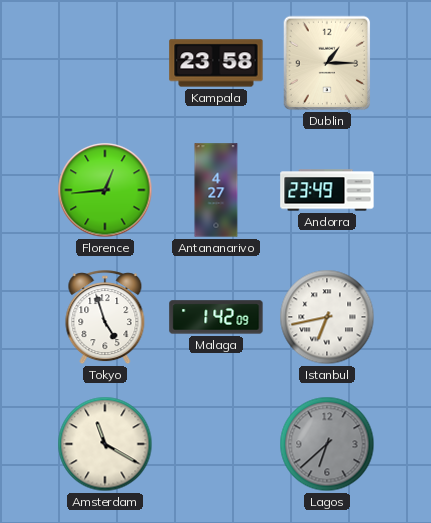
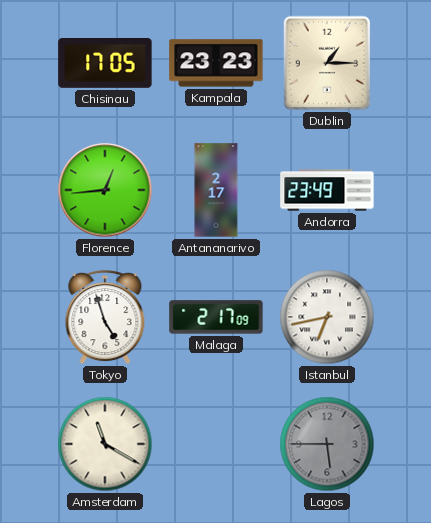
Chisinau: none -> 17:05 (105, 64)
Kampala: 23:58 -> 23:23 (216, 63)
Antananarivo: 4:27 -> 2:17 (216, 190)
Malaga: 1:42 -> 2:17 (216, 317)
Lagos: 6:38 -> 5:45 (327, 444)
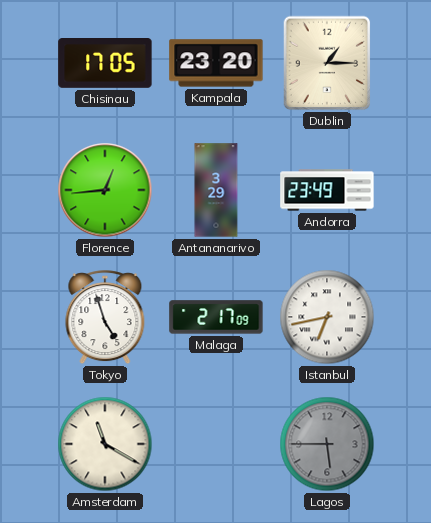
Kampala: 23:23 -> 23:20 (216, 63)
Antananarivo: 2:17 -> 3:29 (216, 190)
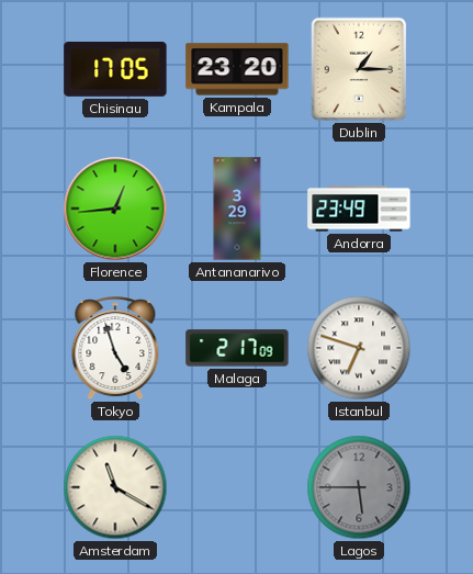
Istanbul: 6:43 -> 6:48 (359, 348)
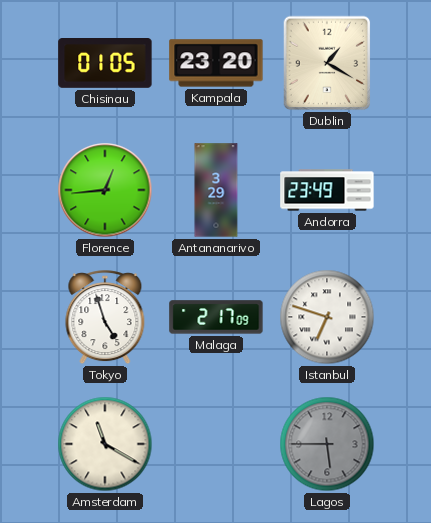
Chisinau: 17:05 -> 01:05 (105, 64)
Dublin: 1:15 -> 1:20 (327, 63)
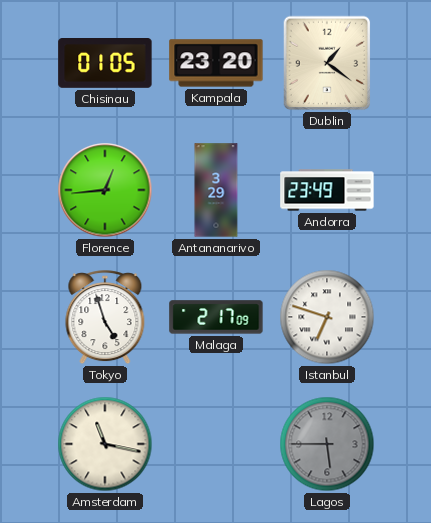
Dublin: 1:20 -> 1:21 (327, 63)
Amsterdam: 11:20 -> 11:17 (105, 444)
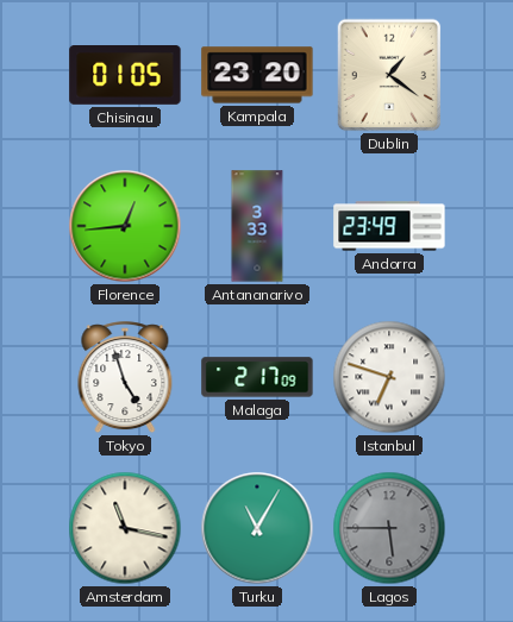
Antananarivo: 3:29 -> 3:33 (257, 226)
Turku: none -> 11:05 (257, 528)
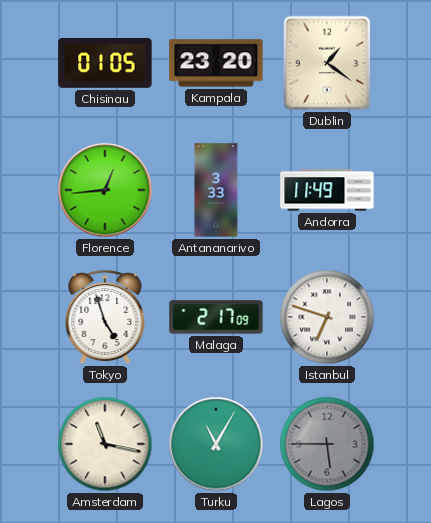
Andorra: 23:49 -> 11:49 (327, 190)
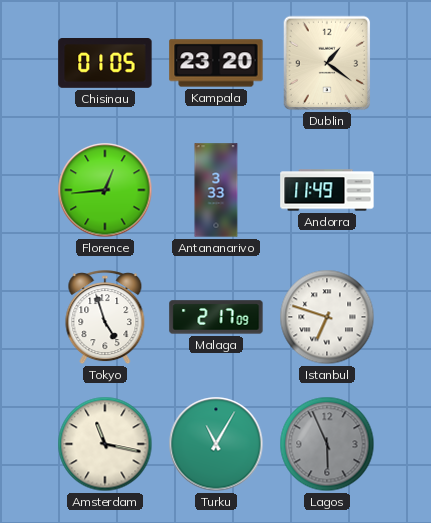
Lagos: 5:45 -> 5:56 (327, 444)
